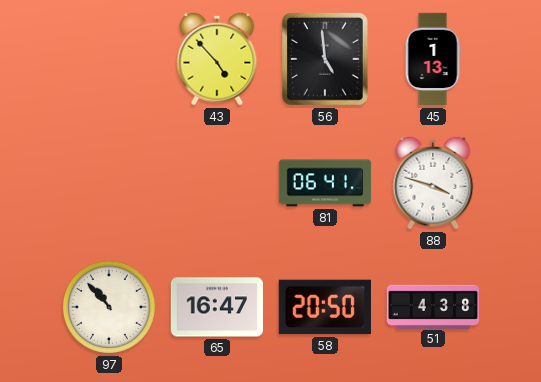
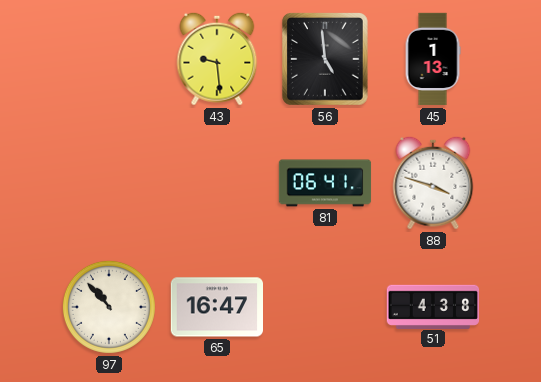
43: 4:53 -> 9:29 (217, 59)
58: 20:50 -> none (325, 307)
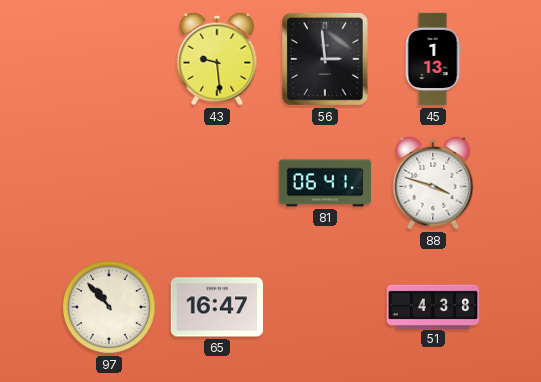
56: 4:59 -> 2:59 (325, 60)
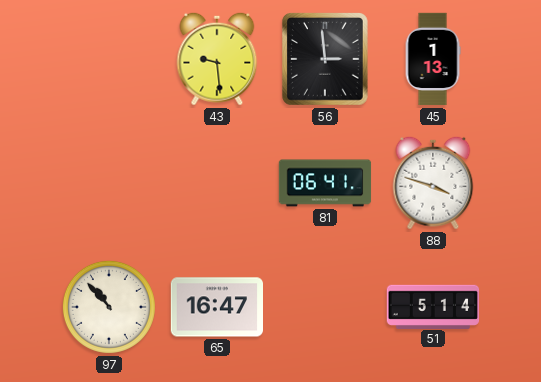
51: 4:38 -> 5:14 (433, 306)
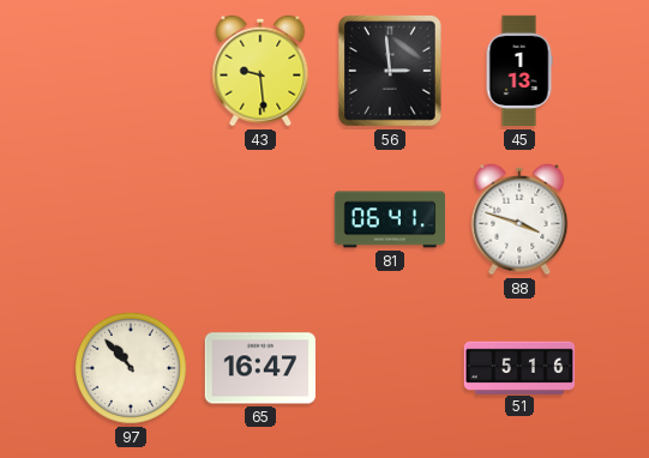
51: 5:14 -> 5:16 (519, 367)
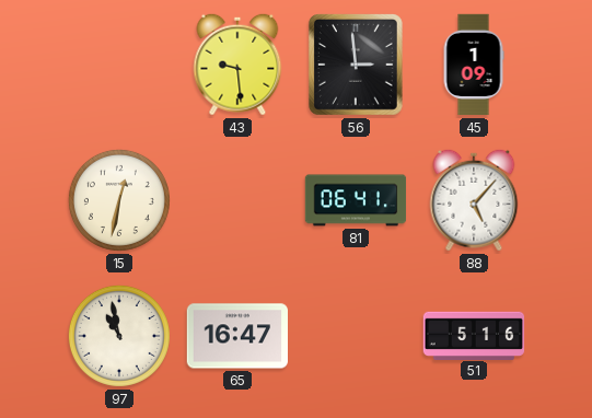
45: 1:13 -> 1:09 (474, 65)
15: none -> 12:32 (119, 200)
88: 3:48 -> 5:07 (474, 200)
97: 10:53 -> 10:58 (119, 336)
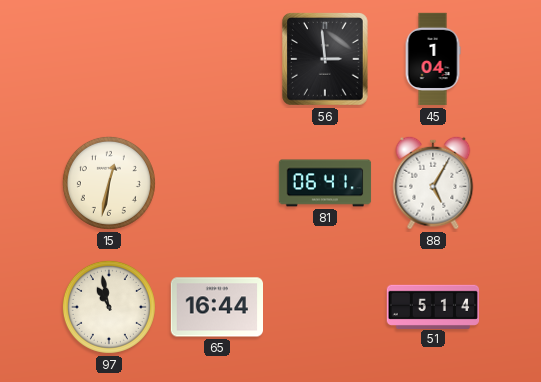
43: 9:29 -> none (237, 65)
45: 1:09 -> 1:04 (433, 59)
88: 5:07 -> 5:05 (433, 183)
65: 16:47 -> 16:44 (217, 307)
51: 5:16 -> 5:14 (433, 306)
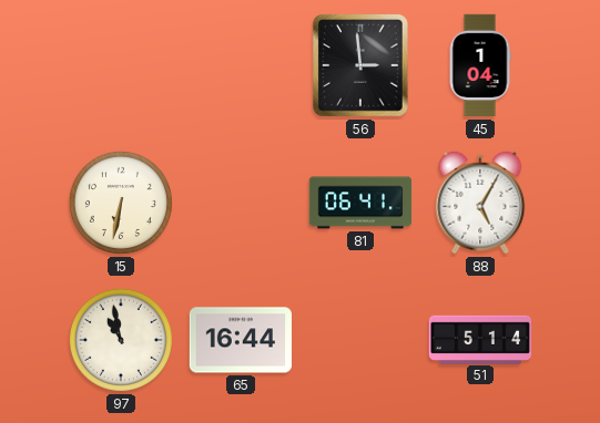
15: 12:32 -> 6:32 (121, 203)
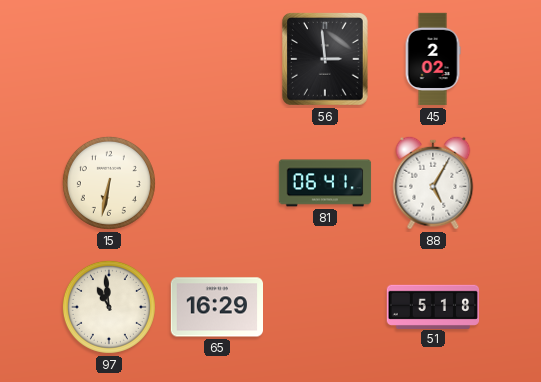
45: 1:04 -> 2:02 (433, 59)
97: 10:58 -> 10:59 (109, 307)
65: 16:44 -> 16:29 (217, 307)
51: 5:14 -> 5:18 (433, 306)
